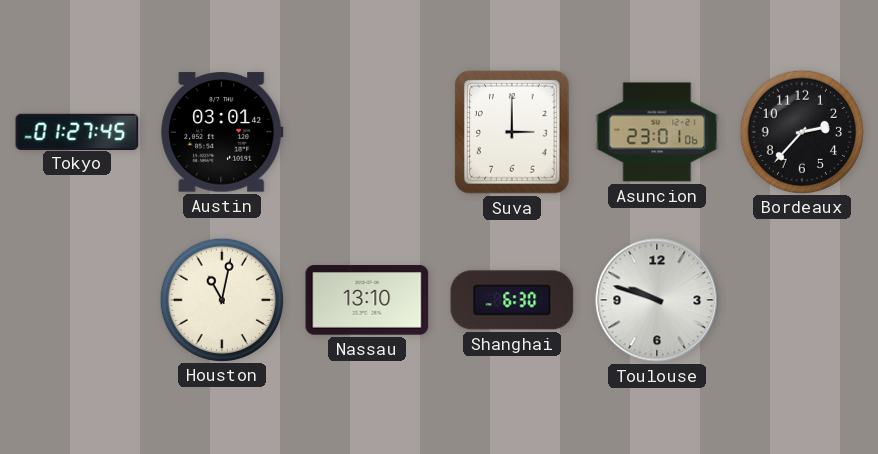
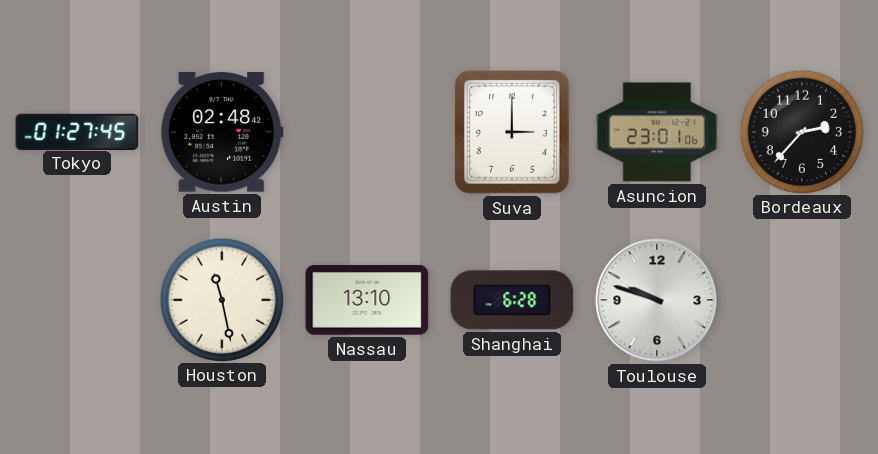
Austin: 03:01 -> 02:48 (222, 132)
Houston: 11:02 -> 11:28 (221, 299)
Shanghai: 6:30 -> 6:28 (512, 300)
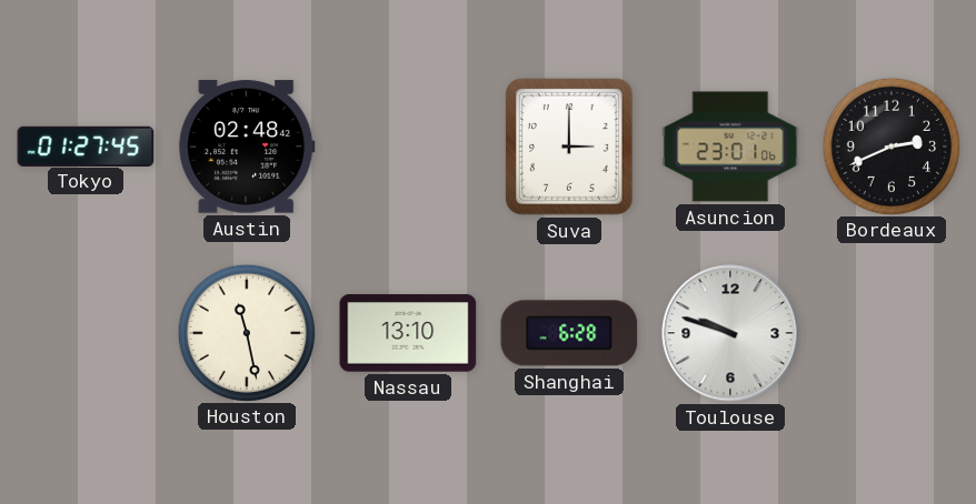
Bordeaux: 2:37 -> 2:41 (890, 145)
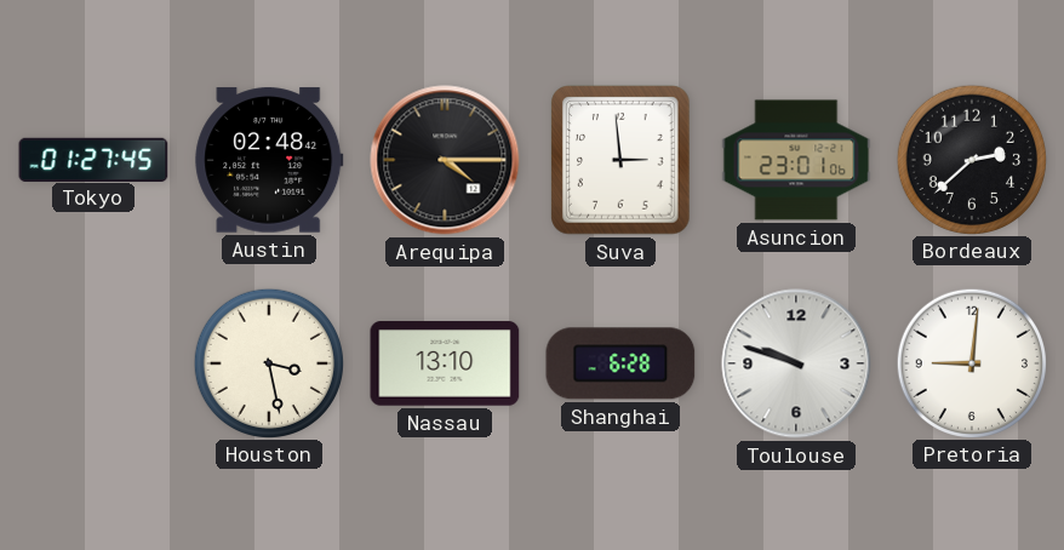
Arequipa: none -> 4:15 (445, 160)
Suva: 3:00 -> 2:59 (620, 160)
Bordeaux: 2:41 -> 2:38 (971, 159)
Houston: 11:28 -> 3:28 (268, 362)
Pretoria: none -> 9:01 (971, 362)
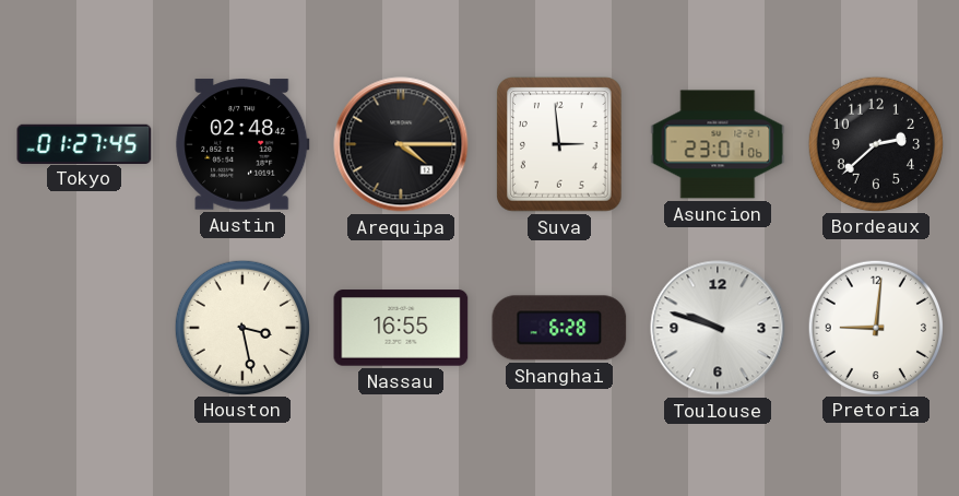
Nassau: 13:10 -> 16:55 (401, 328)
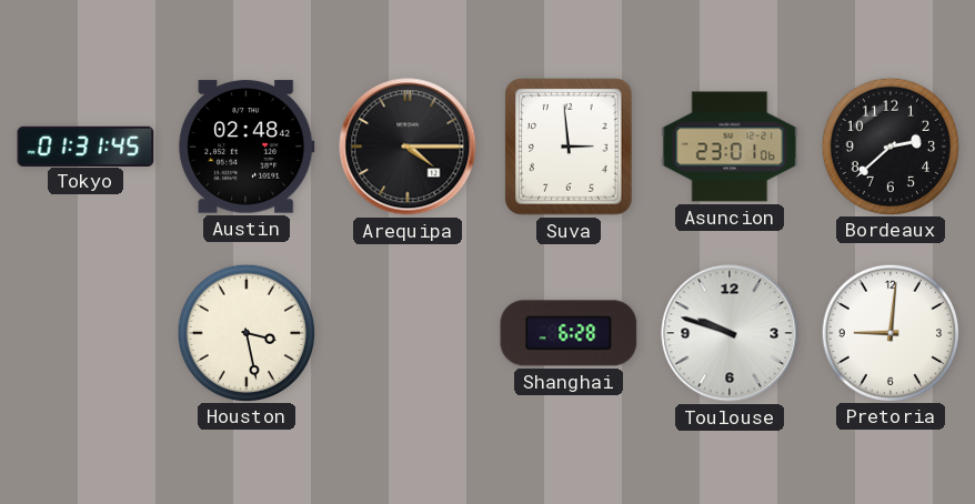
Tokyo: 01:27 -> 01:31 (86, 145)
Nassau: 16:55 -> none (401, 328)
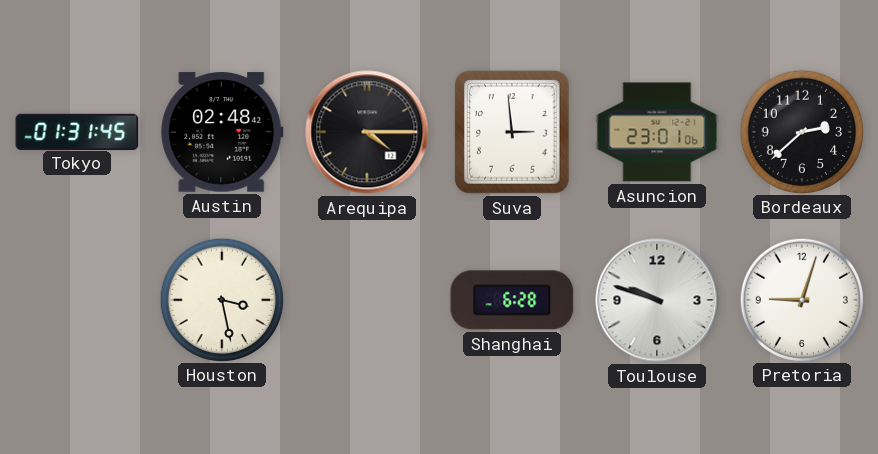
Pretoria: 9:01 -> 9:03 (801, 299)
